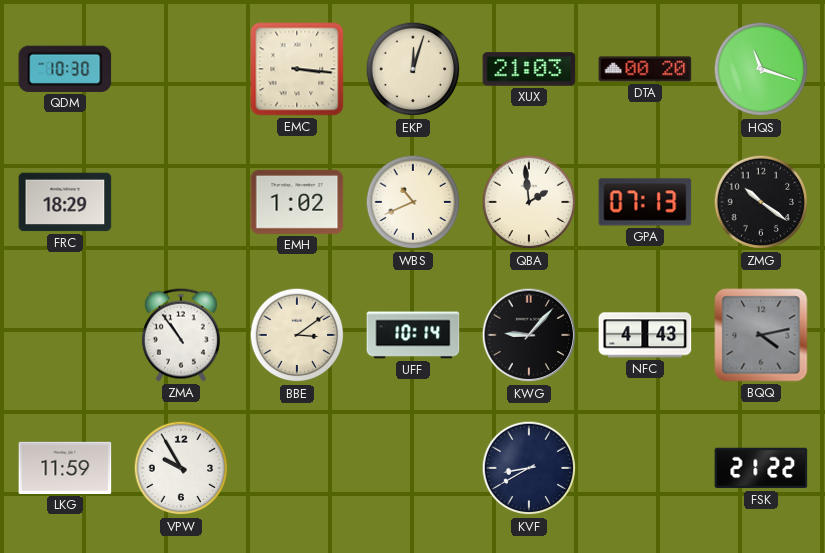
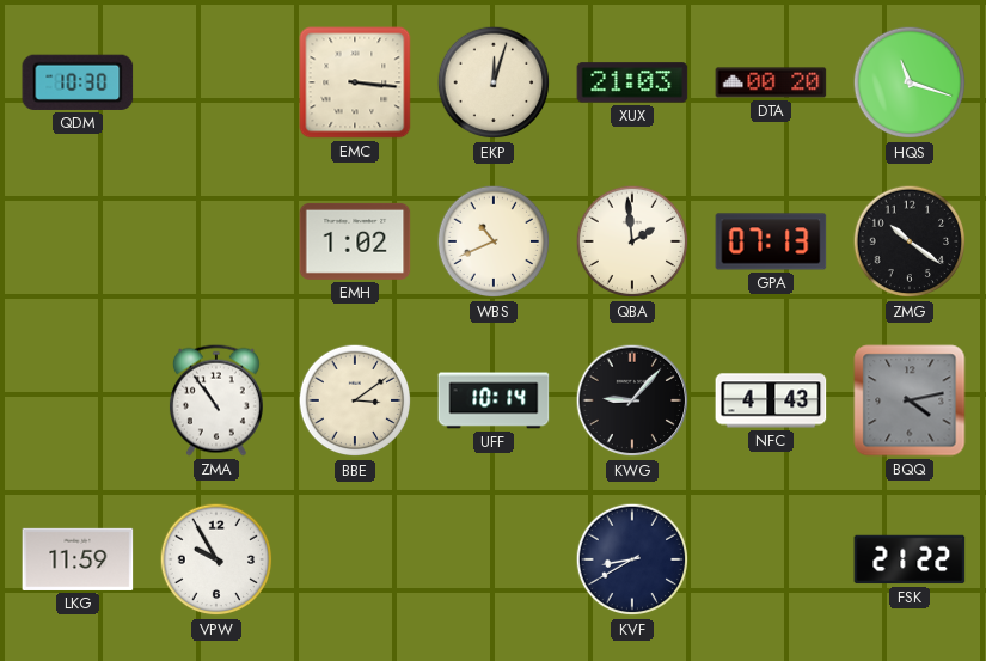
FRC: 18:29 -> none (65, 202)
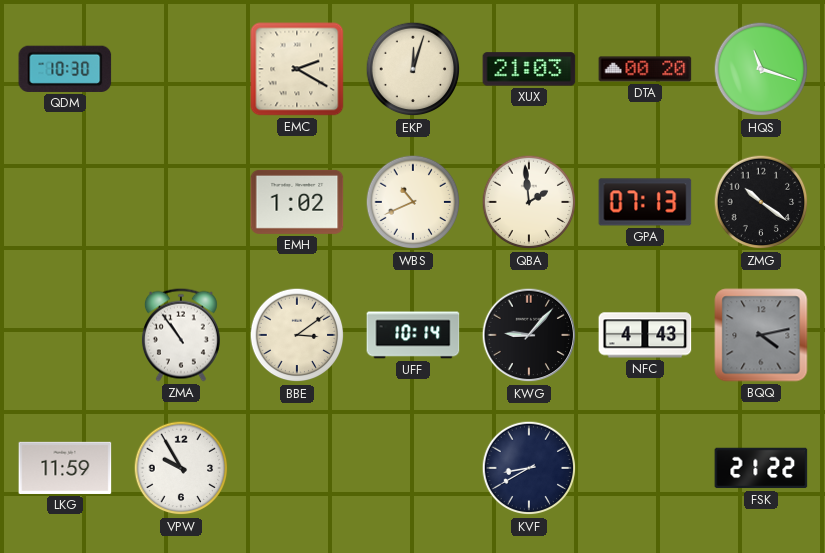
EMC: 3:16 -> 2:20 (297, 69)
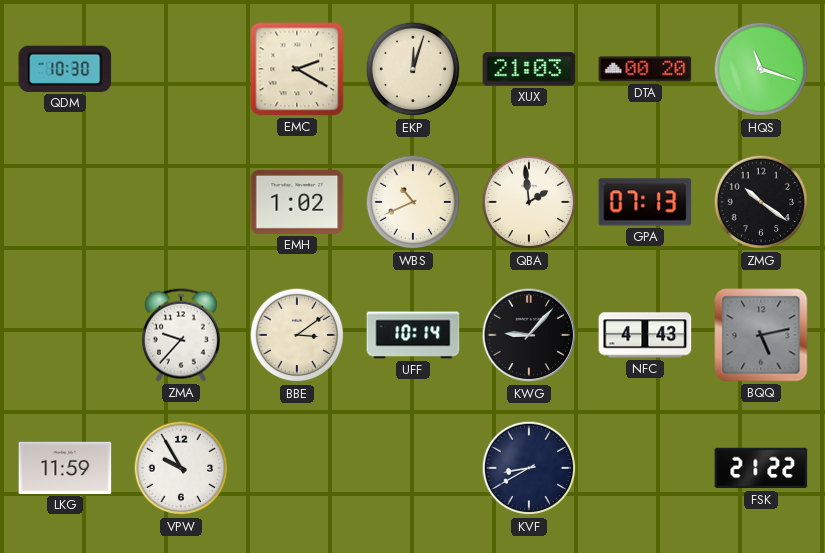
ZMA: 10:54 -> 9:37 (181, 335)
BQQ: 4:13 -> 5:13 (761, 335)
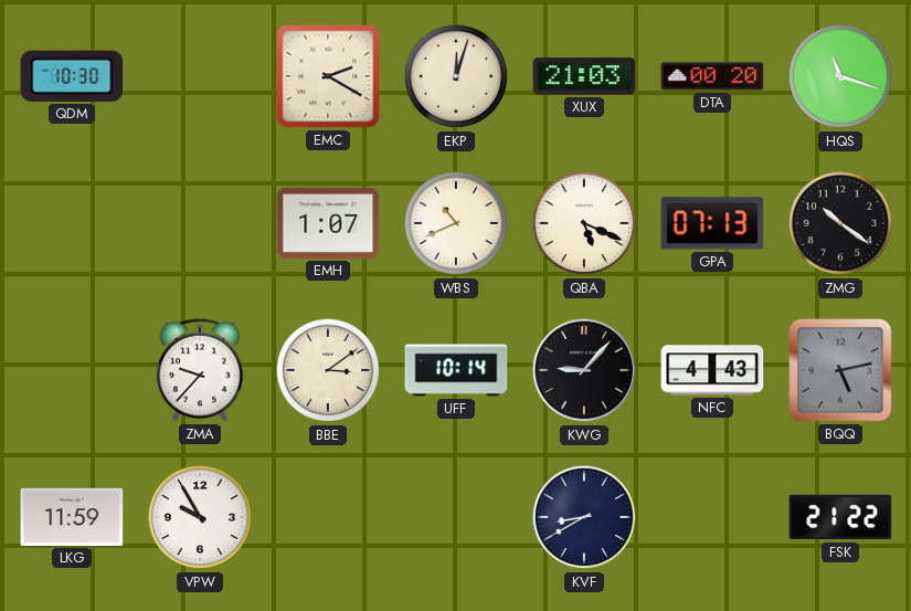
EMH: 1:02 -> 1:07 (328, 223)
QBA: 1:59 -> 5:19 (584, 223)
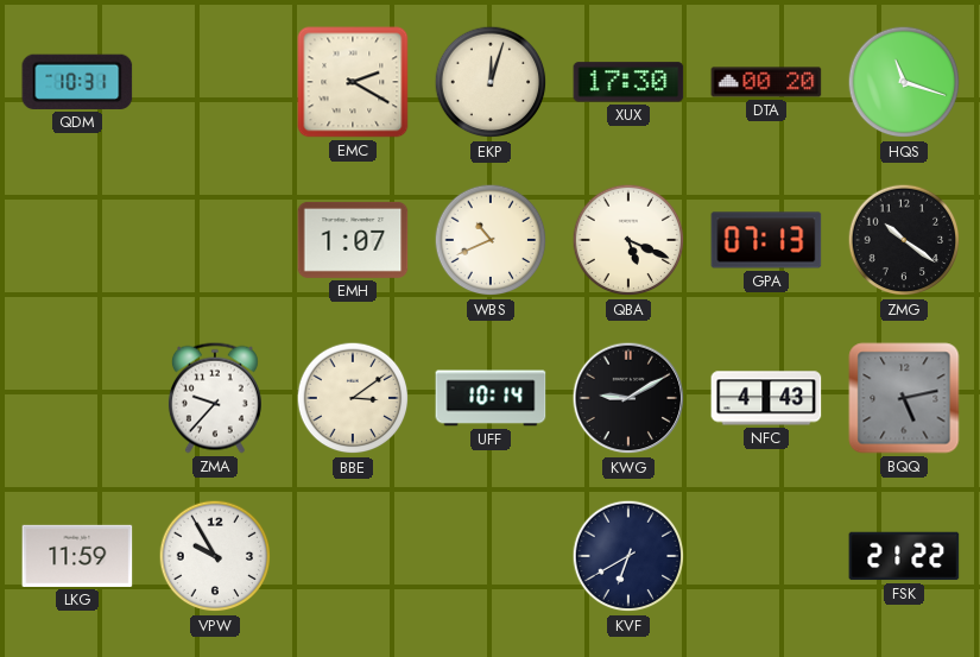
QDM: 10:30 -> 10:31 (77, 82)
XUX: 21:03 -> 17:30 (628, 82)
KWG: 9:07 -> 9:10 (628, 398)
KVF: 8:40 -> 6:40 (628, 556)
